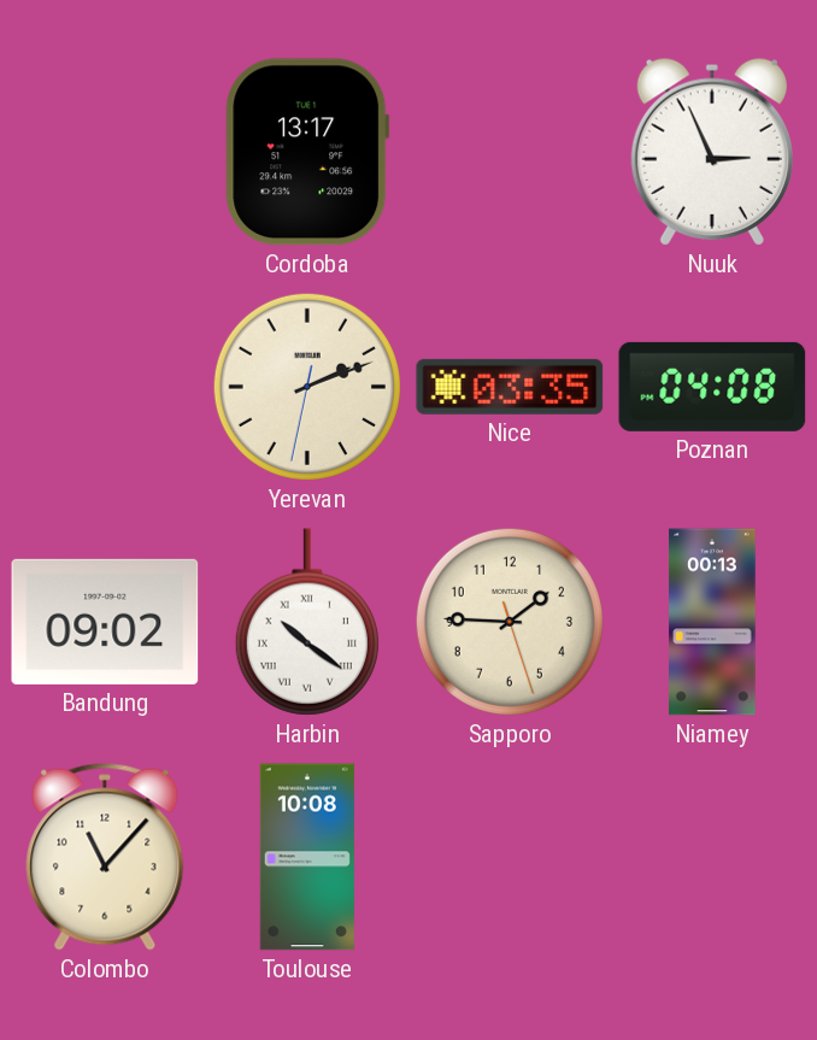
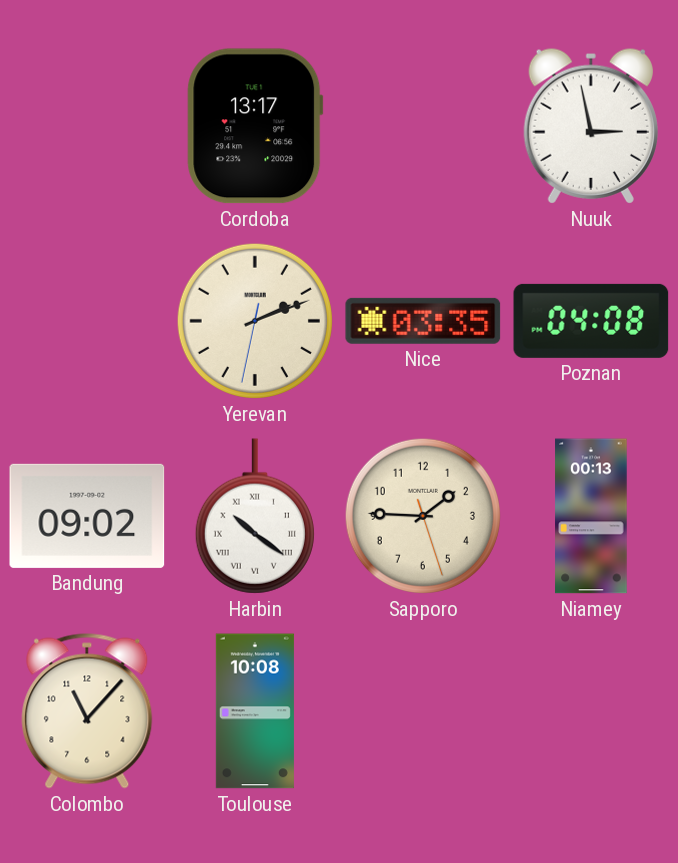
Nuuk: 2:56 -> 2:58 (591, 126)
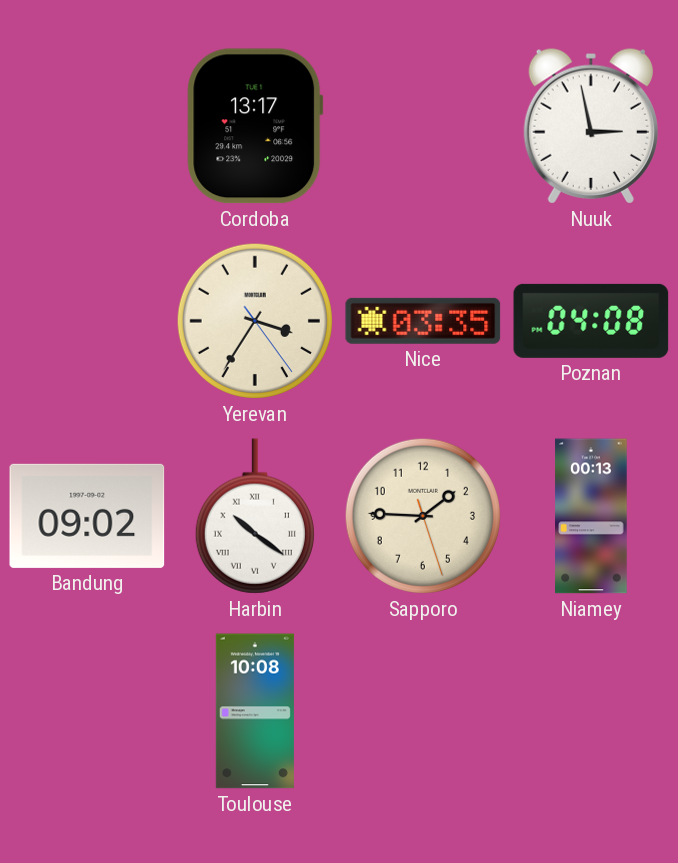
Yerevan: 2:11 -> 3:35 (255, 321)
Colombo: 11:07 -> none (87, 711)
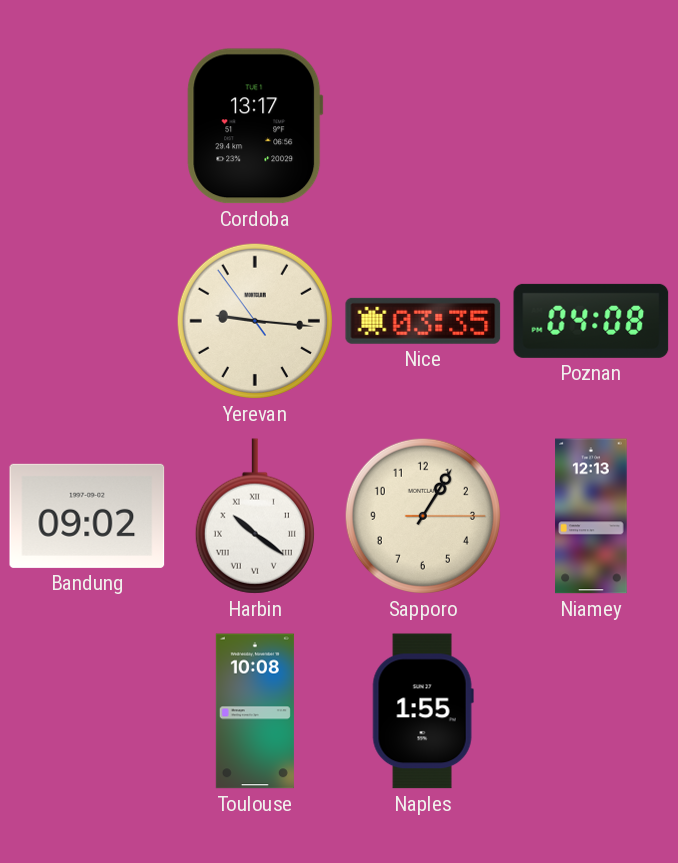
Nuuk: 2:58 -> none (591, 126)
Yerevan: 3:35 -> 9:15 (255, 321)
Sapporo: 1:45 -> 1:05 (423, 516)
Niamey: 00:13 -> 12:13 (591, 516)
Naples: none -> 1:55 (423, 711)
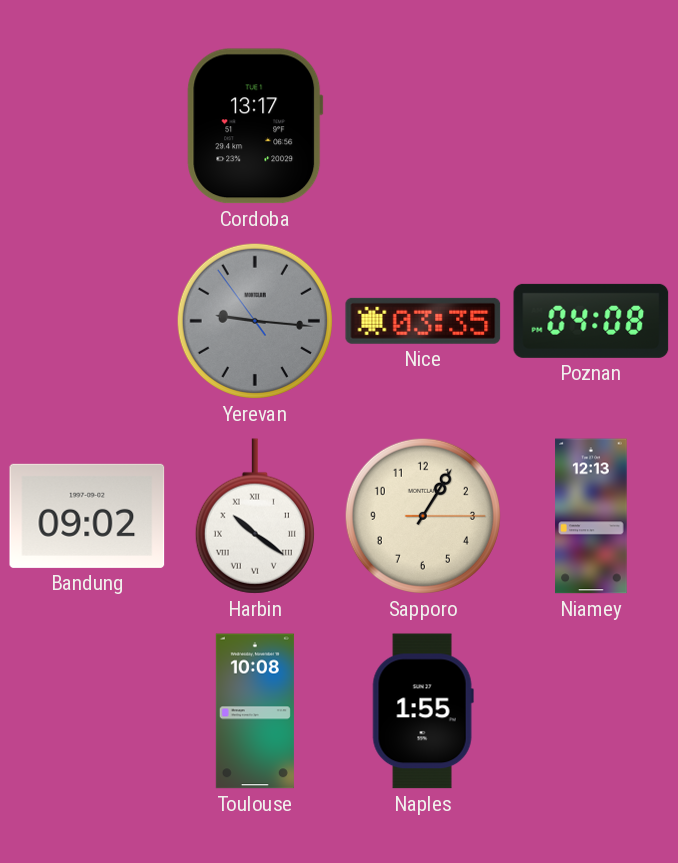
Yerevan dial: cream -> grey (255, 321)
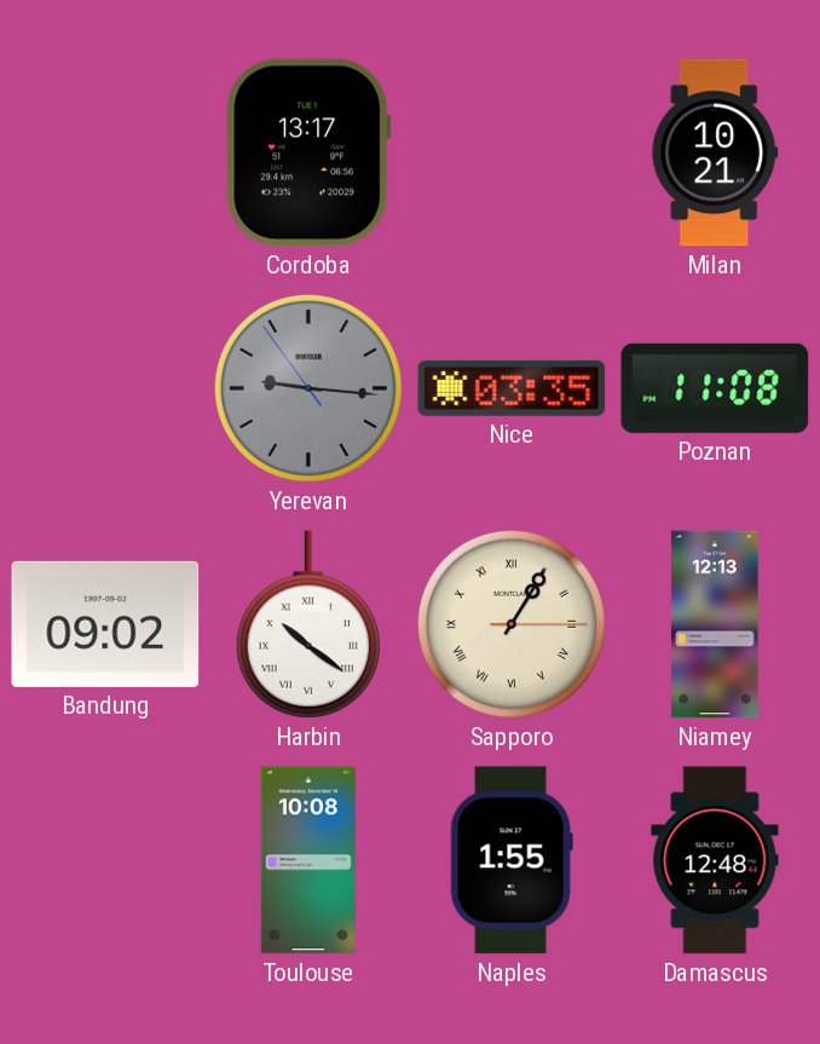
Milan: none -> 10:21 (715, 152)
Poznan: 04:08 -> 11:08 (715, 388)
Sapporo numerals: Arabic -> Roman (512, 624)
Damascus: none -> 12:48 (715, 860)
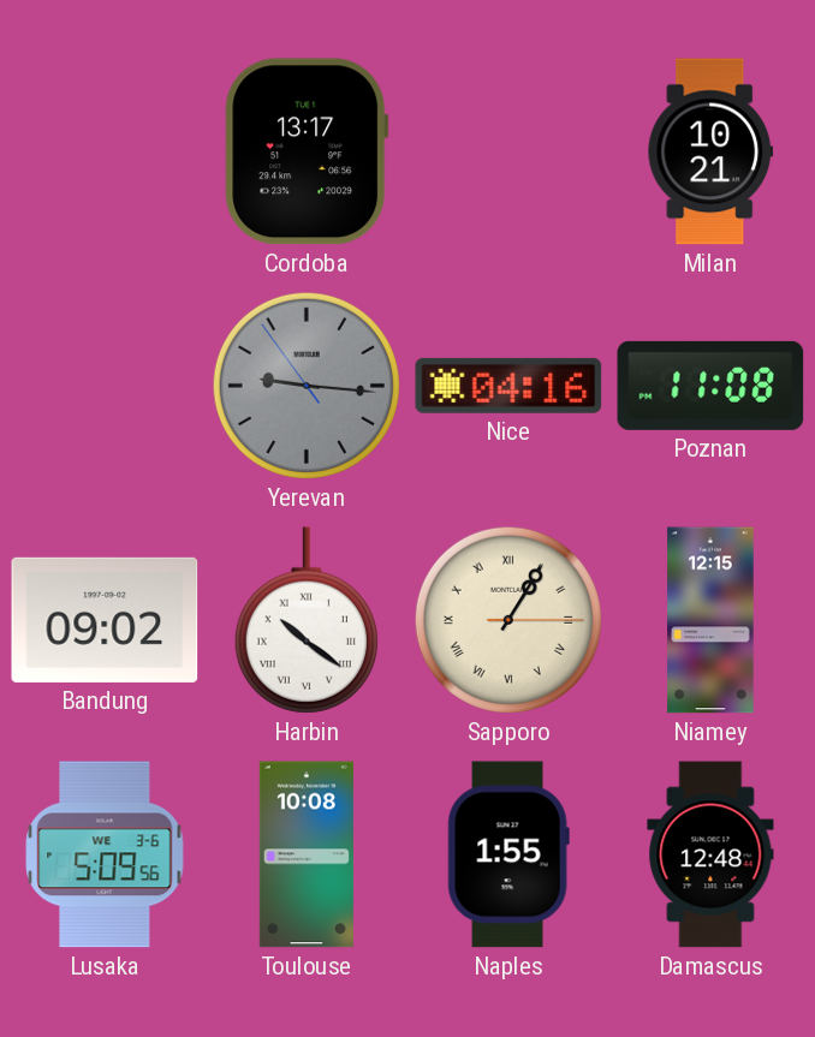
Nice: 03:35 -> 04:16 (508, 386)
Niamey: 12:13 -> 12:15 (710, 620)
Lusaka: none -> 5:09 (105, 854)
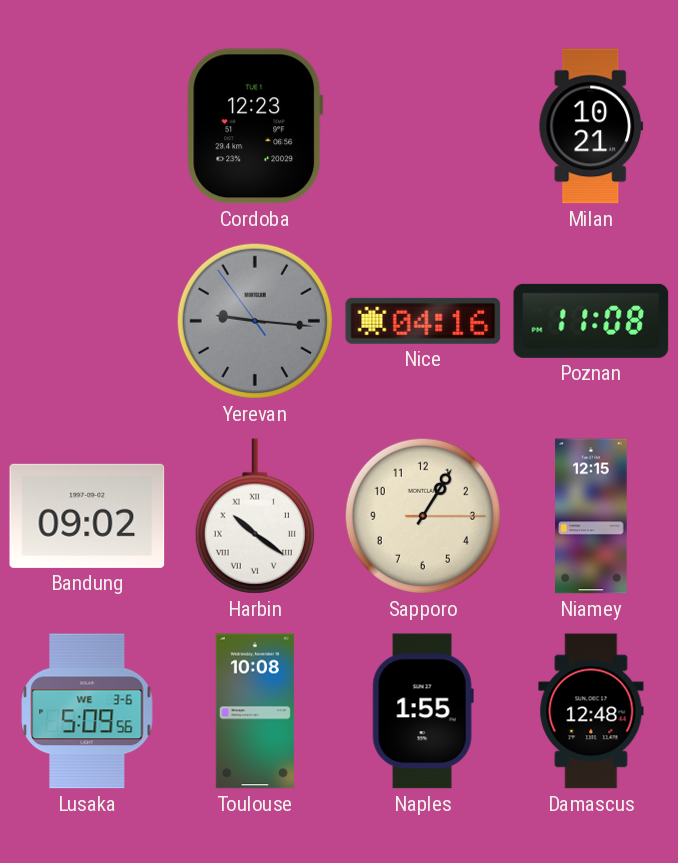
Cordoba: 13:17 -> 12:23 (255, 126)
Sapporo numerals: Roman -> Arabic (423, 516)
